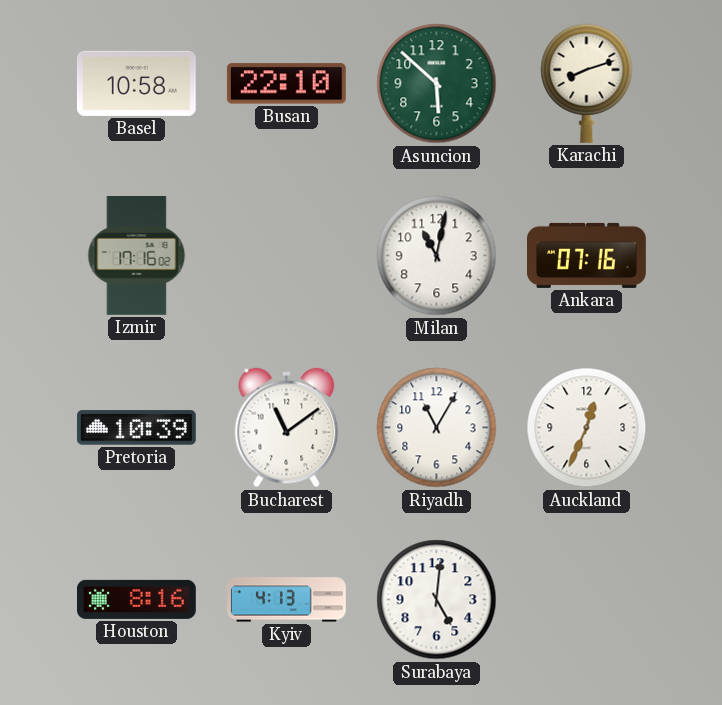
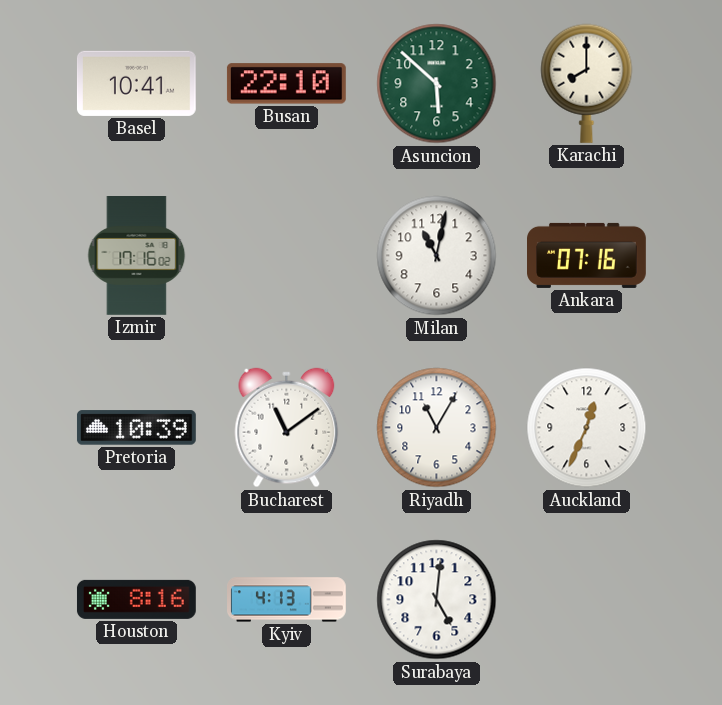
Basel: 10:58 -> 10:41 (136, 83)
Karachi: 8:12 -> 8:00 (587, 83)
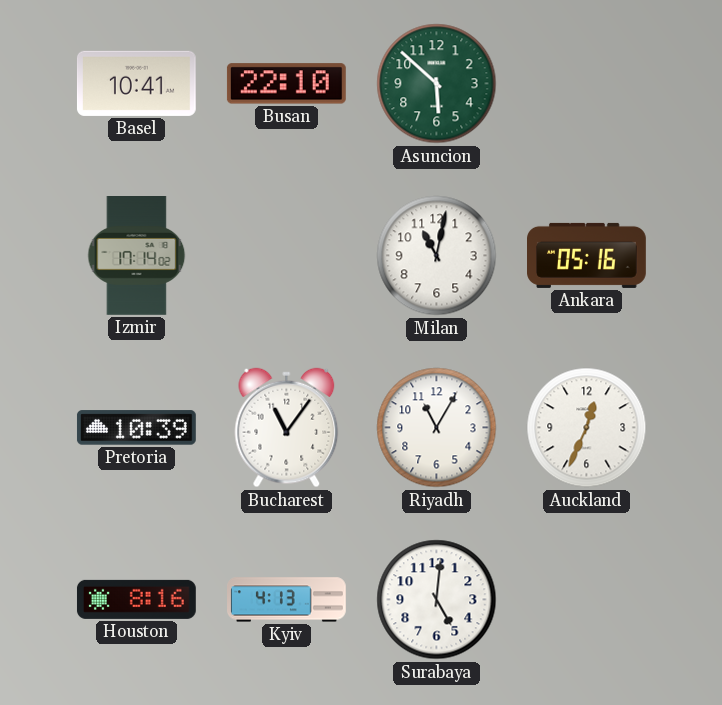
Karachi: 8:00 -> none (587, 83)
Izmir: 17:16 -> 17:14 (137, 256)
Ankara: 07:16 -> 05:16 (587, 255)
Bucharest: 11:09 -> 11:06 (287, 428)
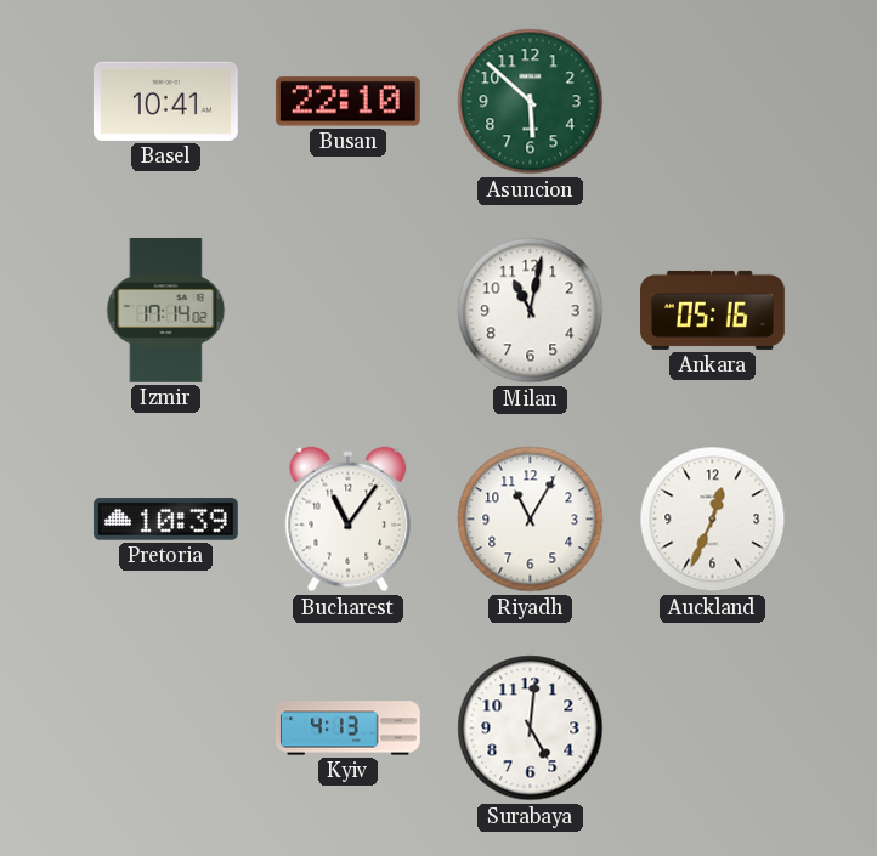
Houston: 8:16 -> none (136, 599)
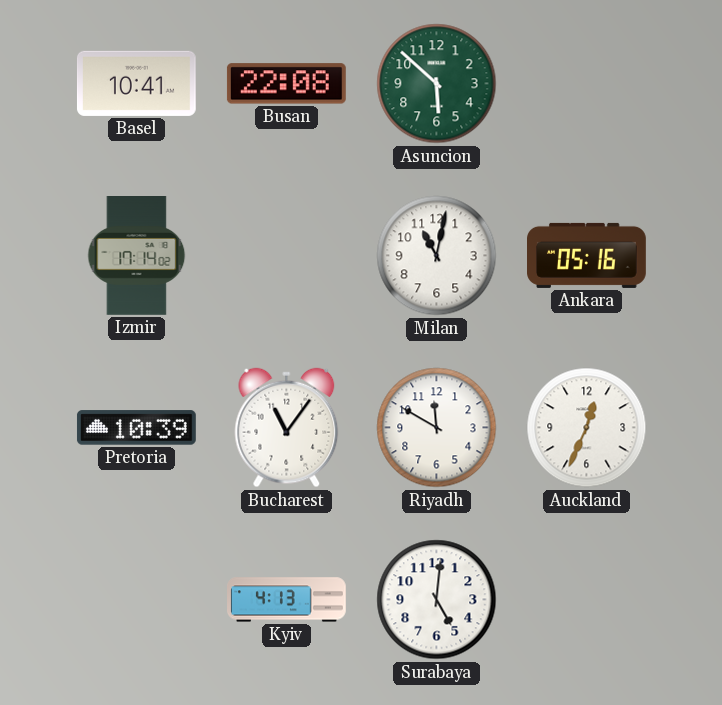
Busan: 22:10 -> 22:08 (286, 84)
Riyadh: 11:05 -> 11:50 (437, 428)
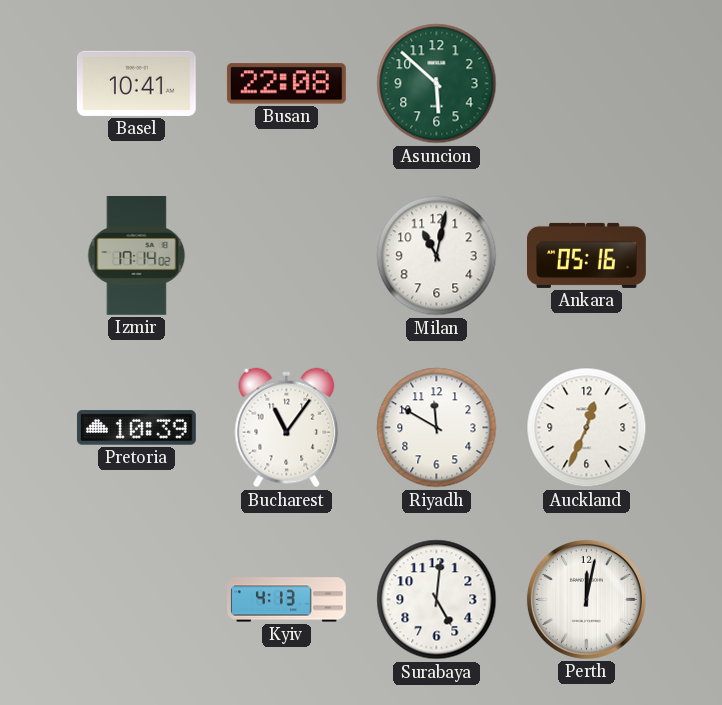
Perth: none -> 12:02 (586, 599)
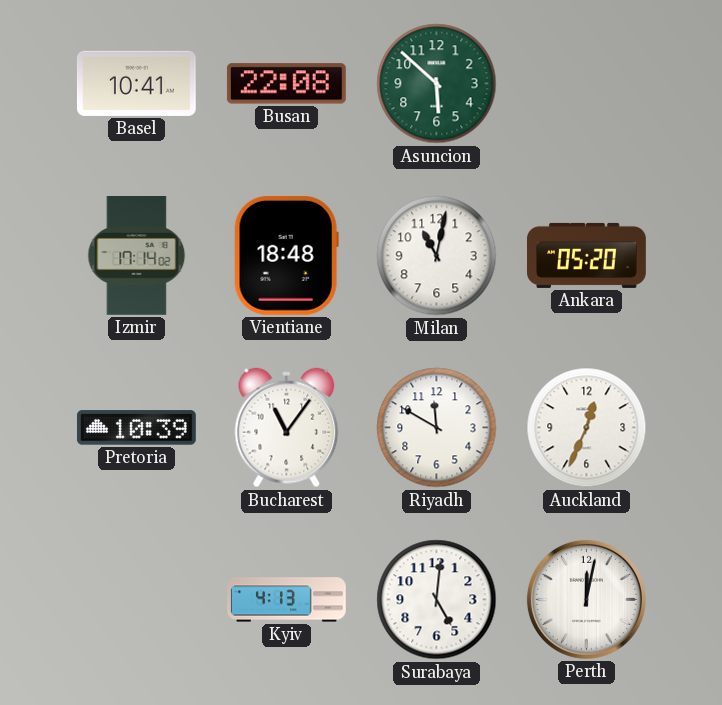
Vientiane: none -> 18:48 (286, 255)
Ankara: 05:16 -> 05:20 (587, 255)
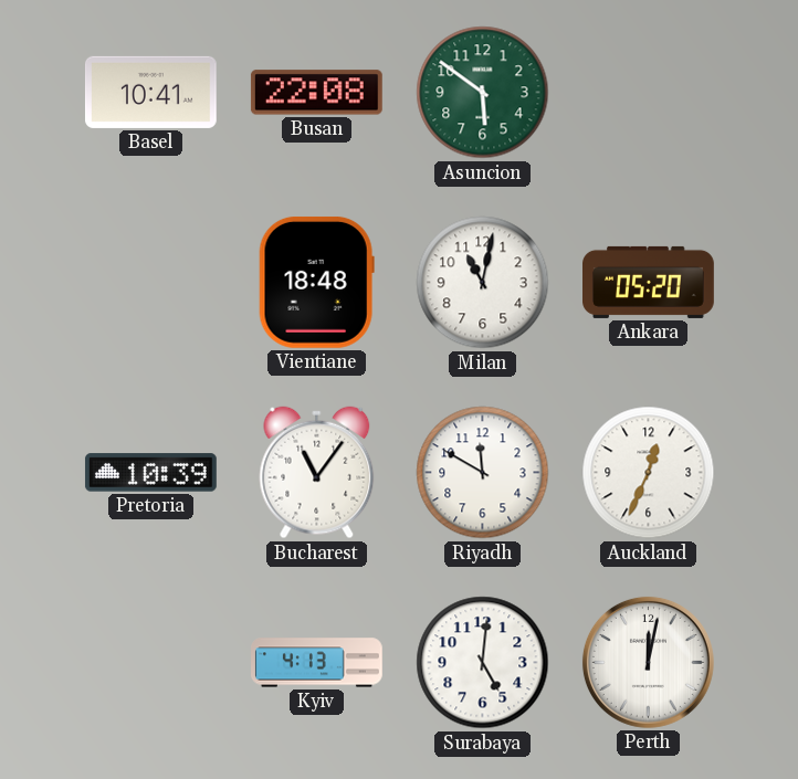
Asuncion: 5:52 -> 5:51 (483, 93)
Izmir: 17:14 -> none (137, 256)
